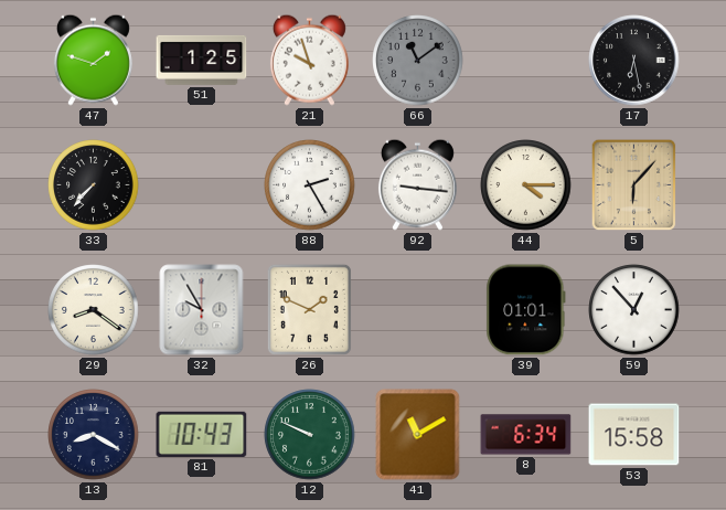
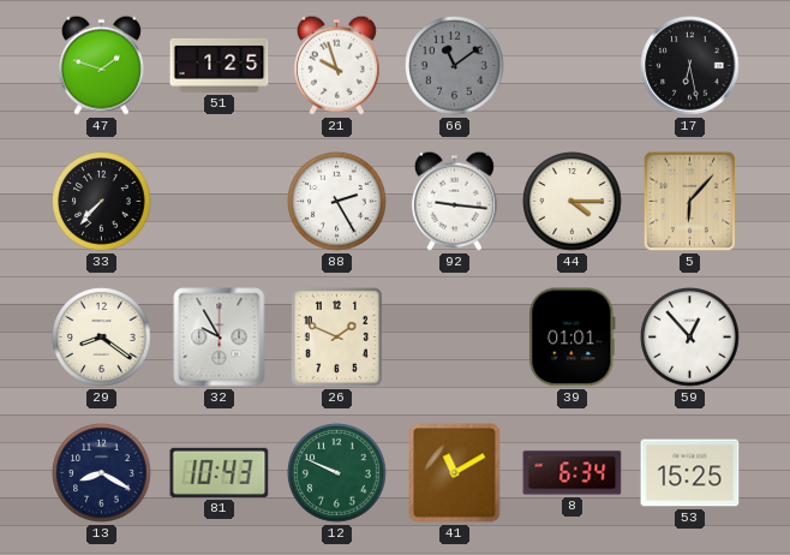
53: 15:58 -> 15:25 (690, 473)
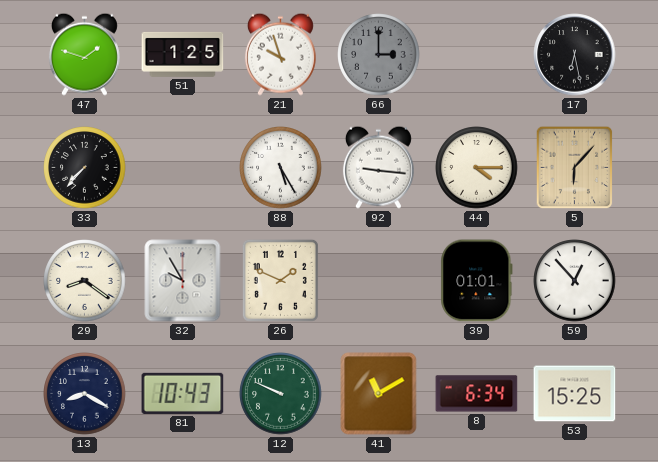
66: 11:09 -> 3:00 (379, 55)
88: 2:25 -> 5:25 (281, 168)
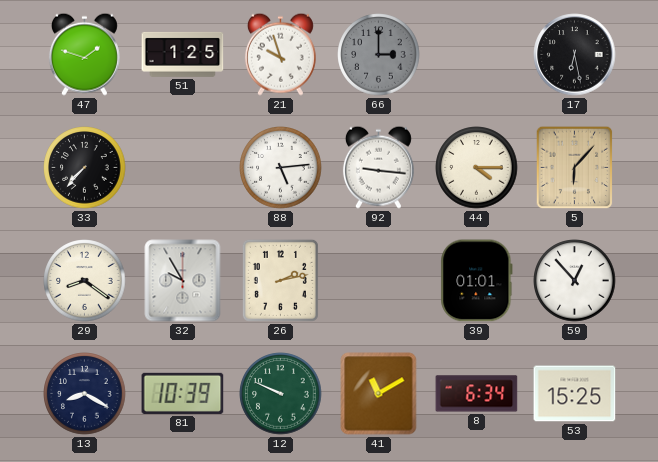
88: 5:25 -> 5:14 (281, 168)
26: 1:49 -> 2:13 (280, 280)
81: 10:43 -> 10:39 (183, 393)
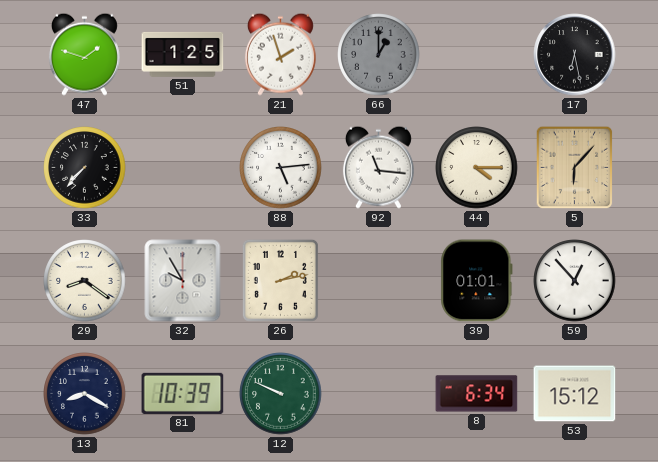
21: 9:57 -> 1:57 (280, 54)
66: 3:00 -> 1:00 (379, 55)
92: 9:16 -> 11:16 (378, 167)
41: 11:10 -> none (379, 394)
53: 15:25 -> 15:12 (575, 394)
